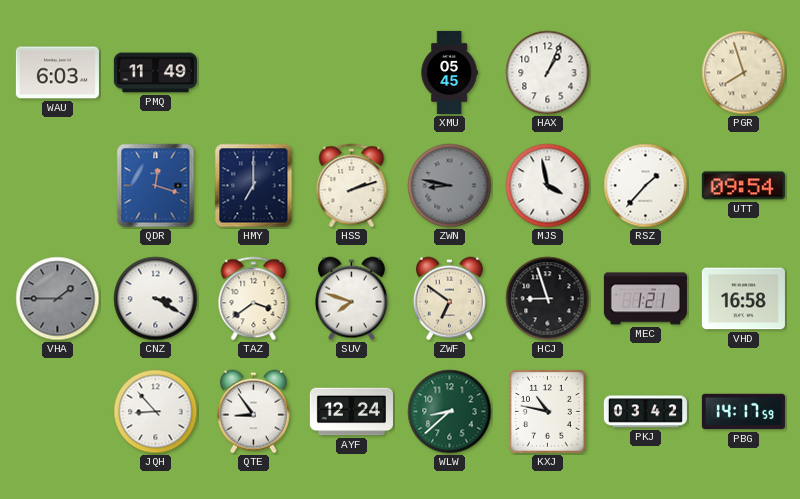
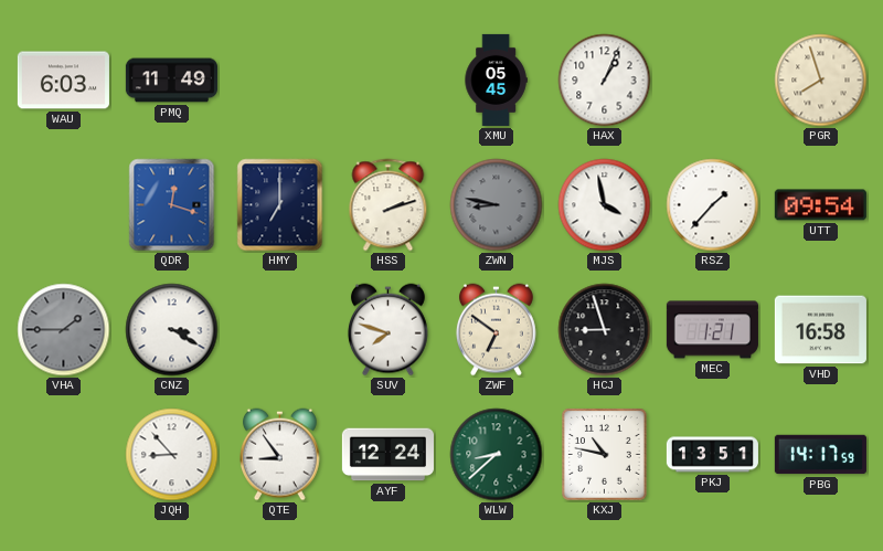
TAZ: 3:39 -> none (254, 299)
PKJ: 03:42 -> 13:51 (712, 455)
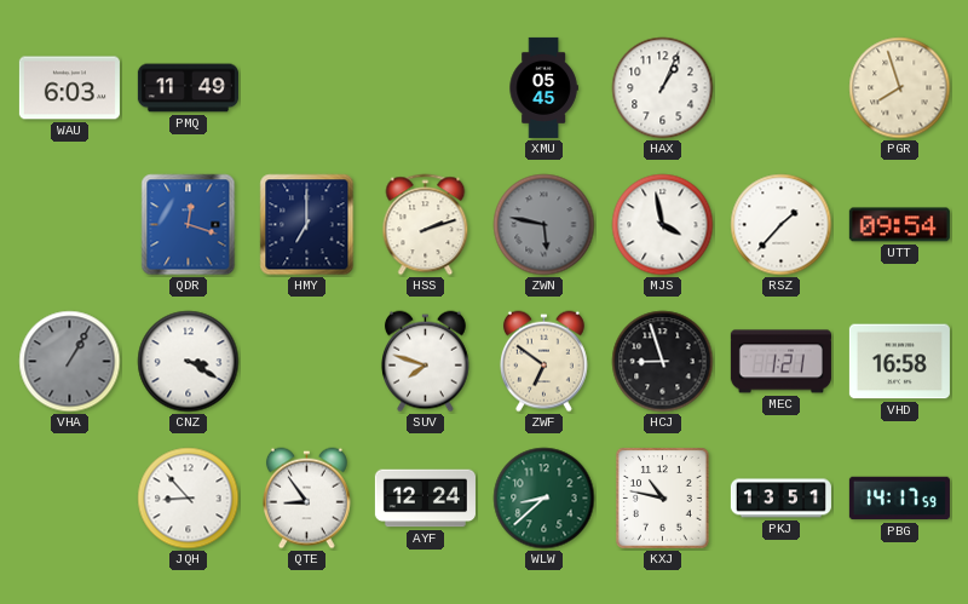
ZWN: 8:47 -> 5:47 (544, 225)
VHA: 1:45 -> 1:05 (70, 362)
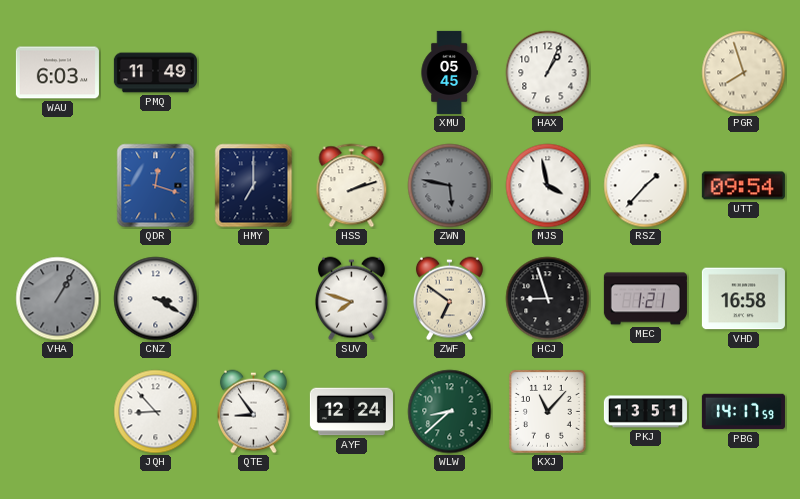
KXJ: 10:47 -> 11:07 (548, 412)
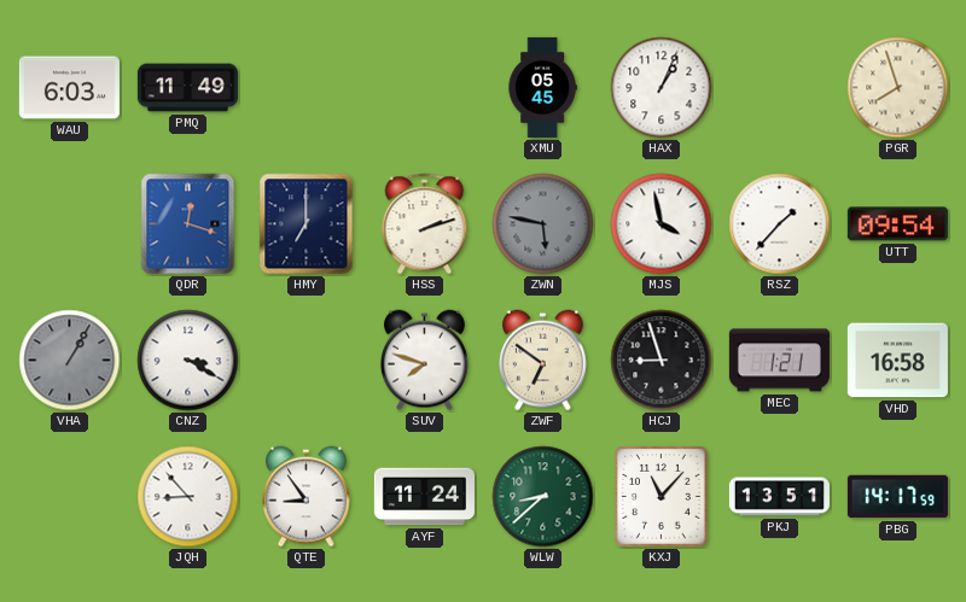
AYF: 12:24 -> 11:24 (424, 497)
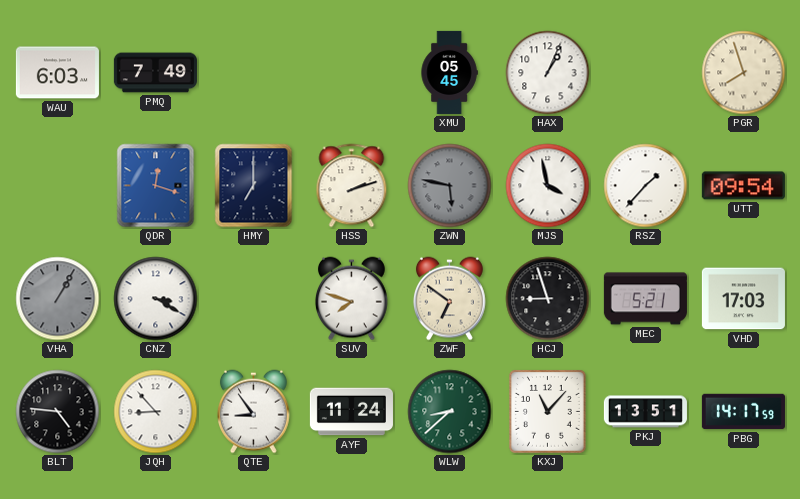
PMQ: 11:49 -> 7:49 (155, 73)
MEC: 1:21 -> 5:21 (645, 299)
VHD: 16:58 -> 17:03 (743, 299)
BLT: none -> 4:46 (58, 412)
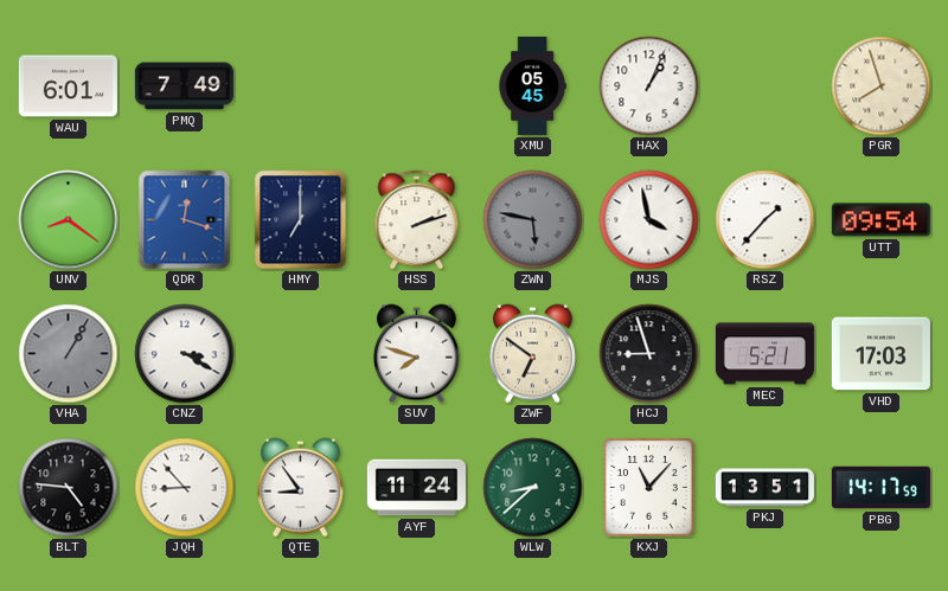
WAU: 6:03 -> 6:01 (68, 86)
UNV: none -> 8:21 (69, 220)
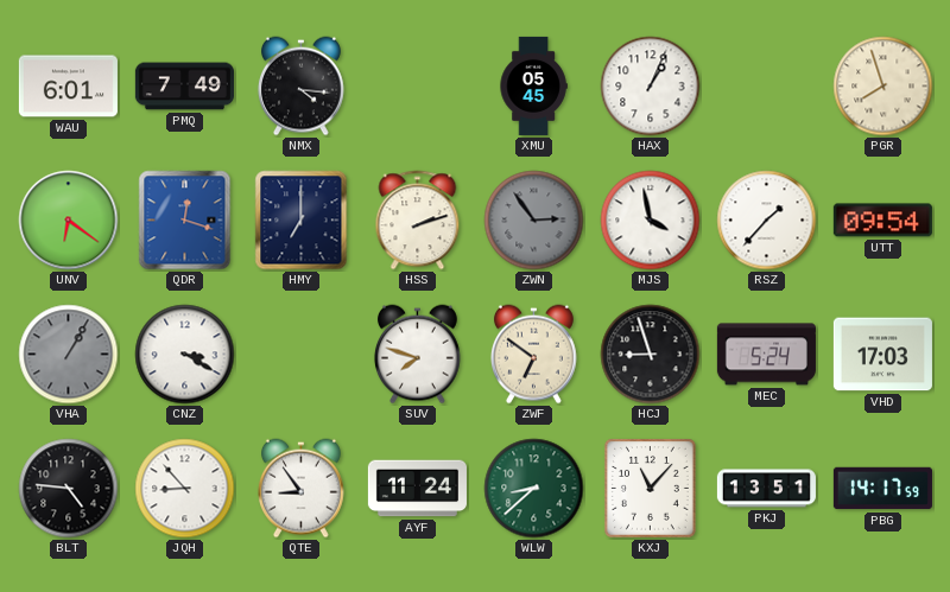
NMX: none -> 4:16 (300, 87)
UNV: 8:21 -> 6:21 (69, 221)
ZWN: 5:47 -> 2:54 (534, 221)
MEC: 5:21 -> 5:24 (766, 355)
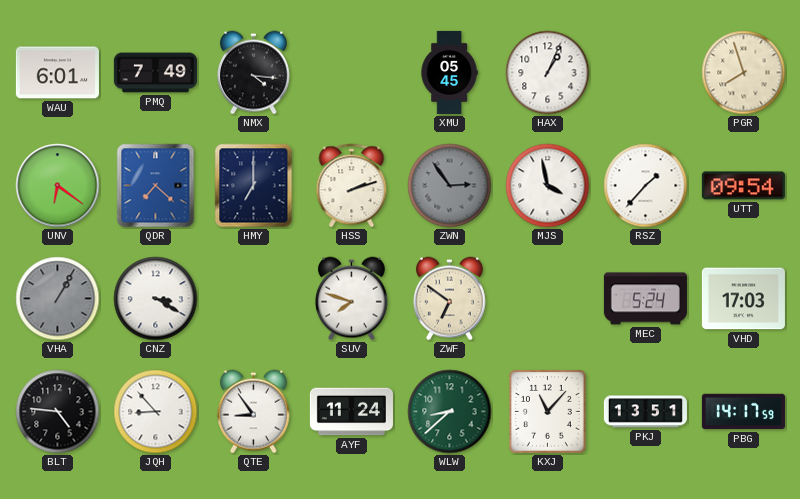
QDR: 12:18 -> 7:22 (156, 186)
HCJ: 8:57 -> none (651, 355)
